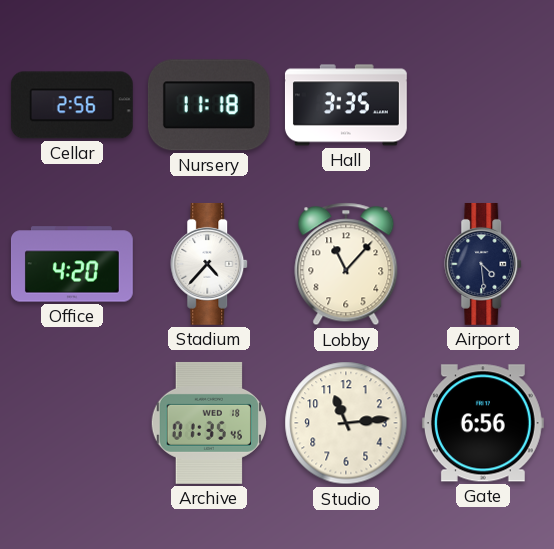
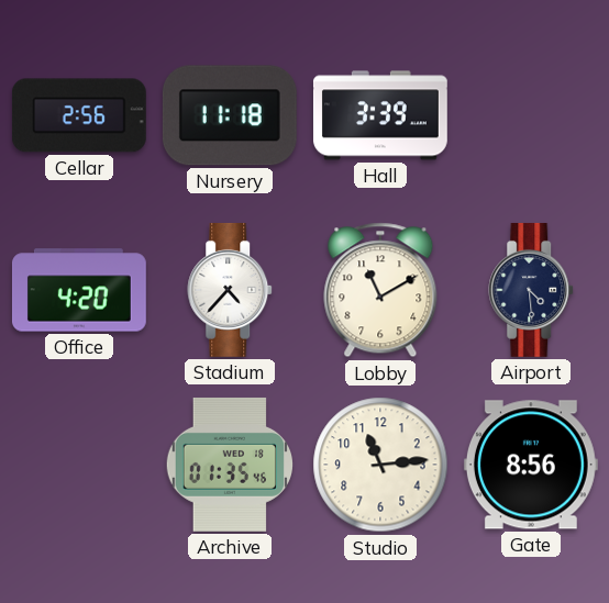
Hall: 3:35 -> 3:39 (380, 115)
Lobby: 11:07 -> 11:10 (380, 290)
Gate: 6:56 -> 8:56 (531, 465)
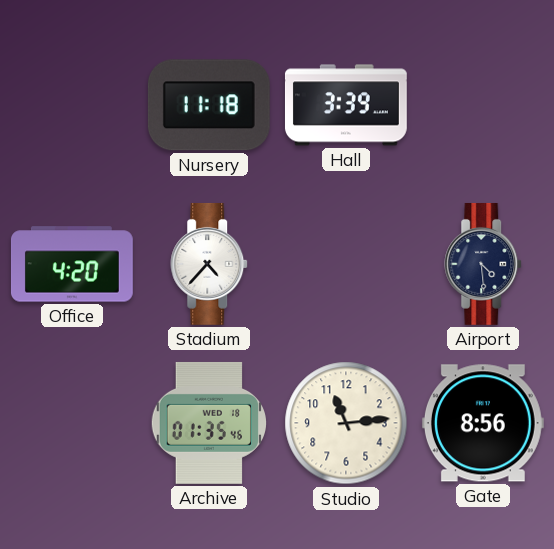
Cellar: 2:56 -> none (79, 115)
Lobby: 11:10 -> none (380, 290)
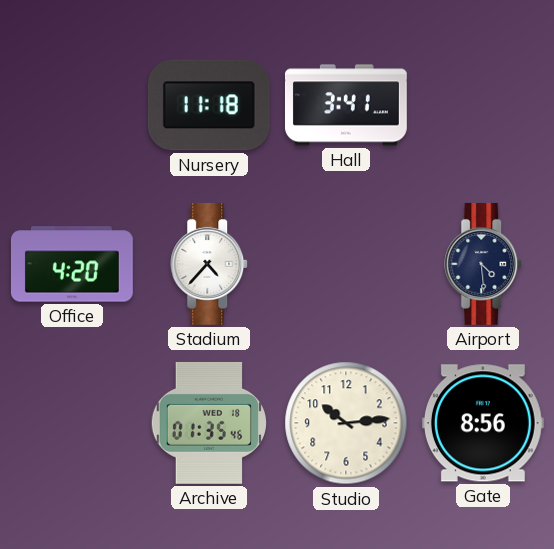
Hall: 3:39 -> 3:41 (346, 105)
Studio: 11:14 -> 10:14 (346, 423)
